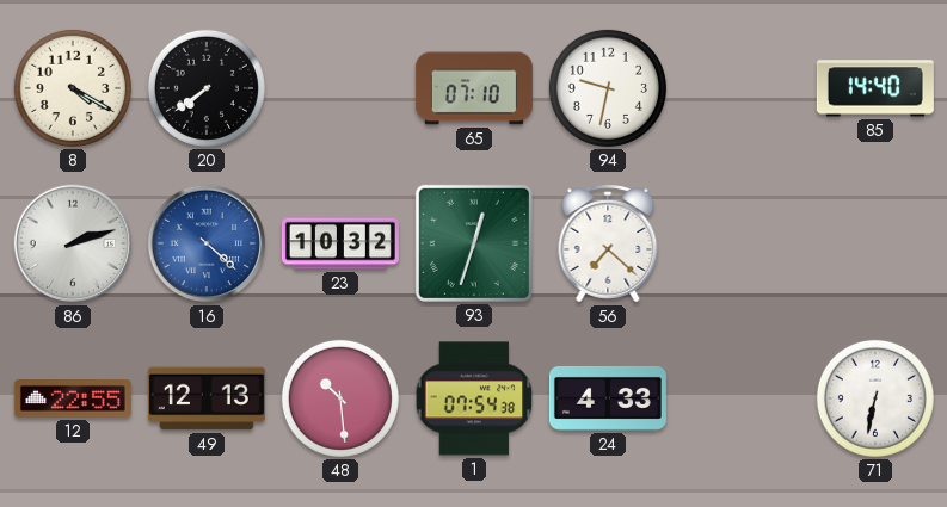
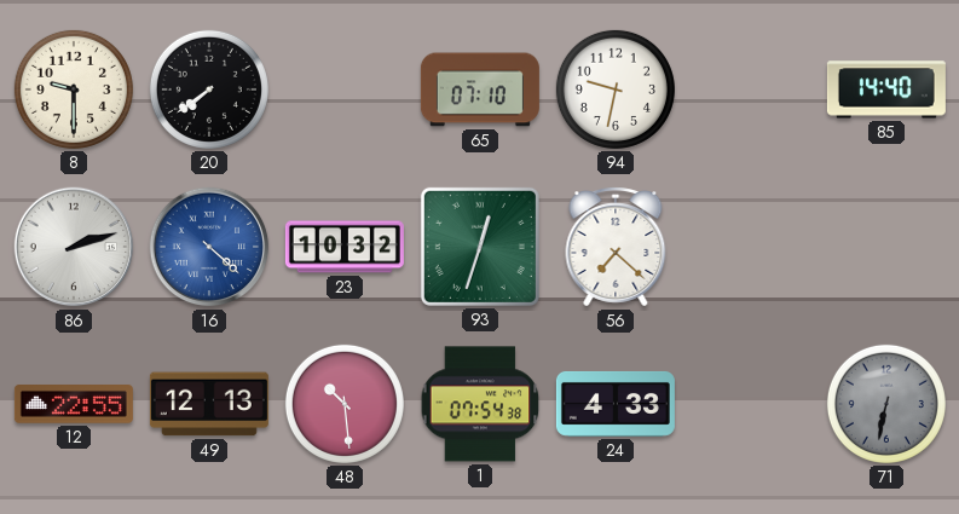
8: 4:20 -> 9:30 (74, 89)
71 dial: white -> grey (886, 404)
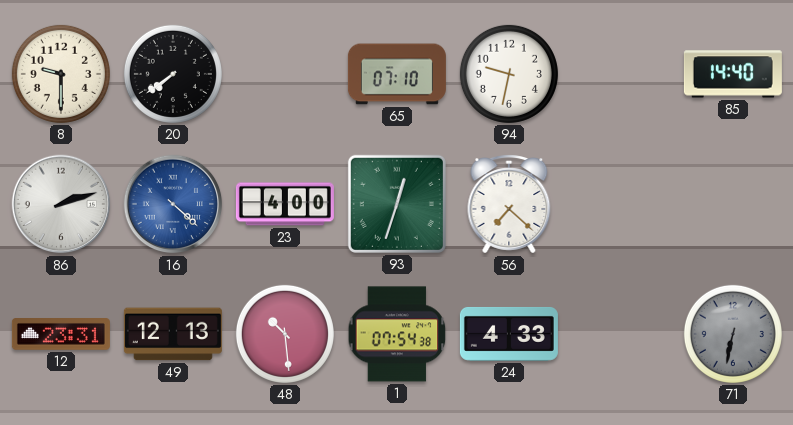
23: 10:32 -> 4:00 (285, 204)
12: 22:55 -> 23:31 (61, 335)
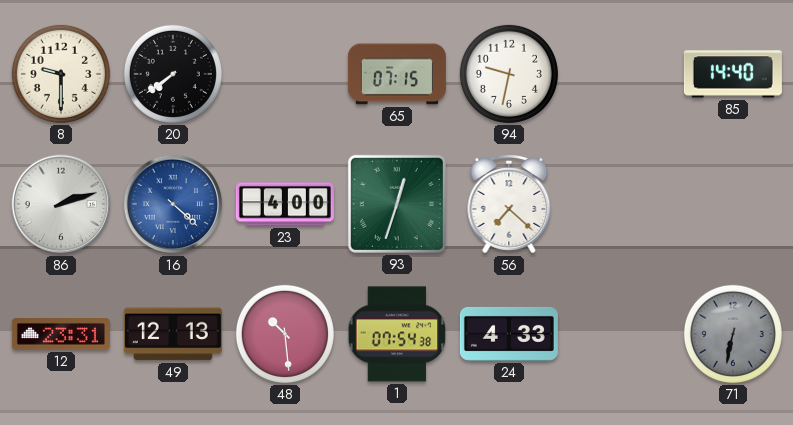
65: 07:10 -> 07:15 (397, 74)
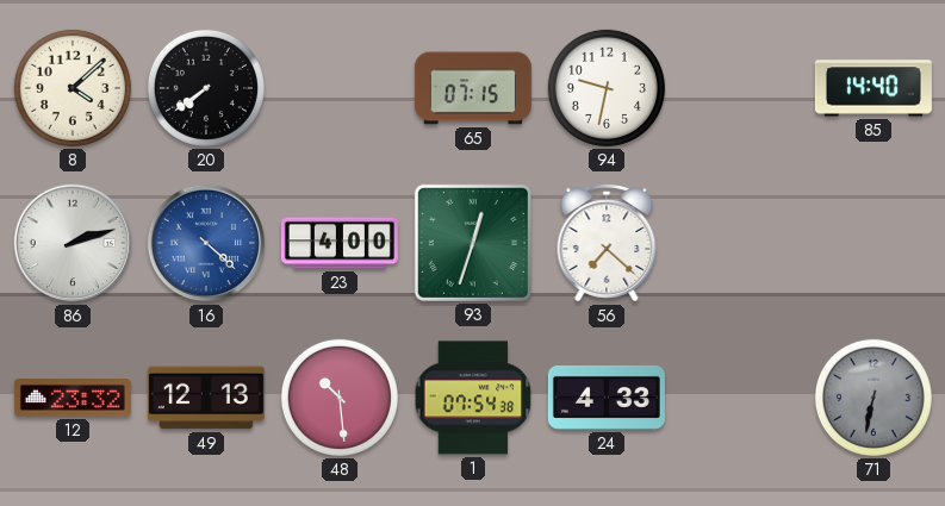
8: 9:30 -> 4:08 (73, 88)
12: 23:31 -> 23:32 (73, 399)
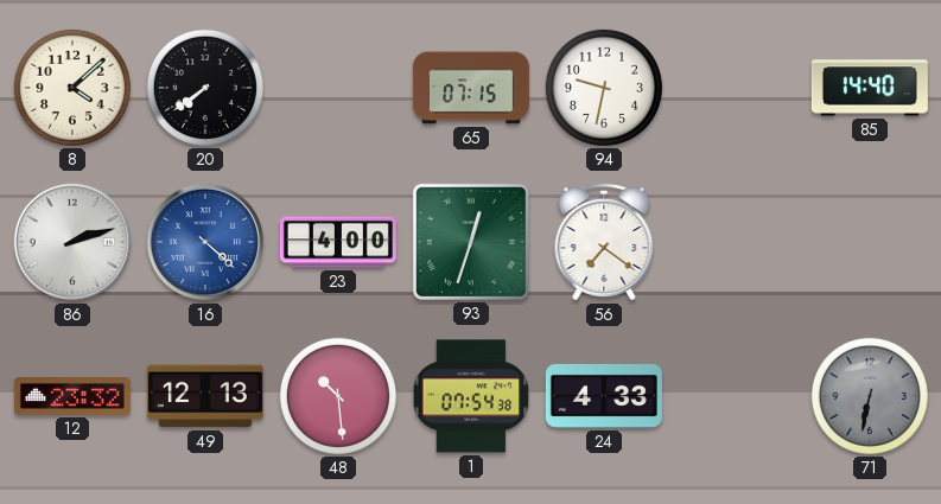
56: 7:22 -> 7:21 (604, 242)
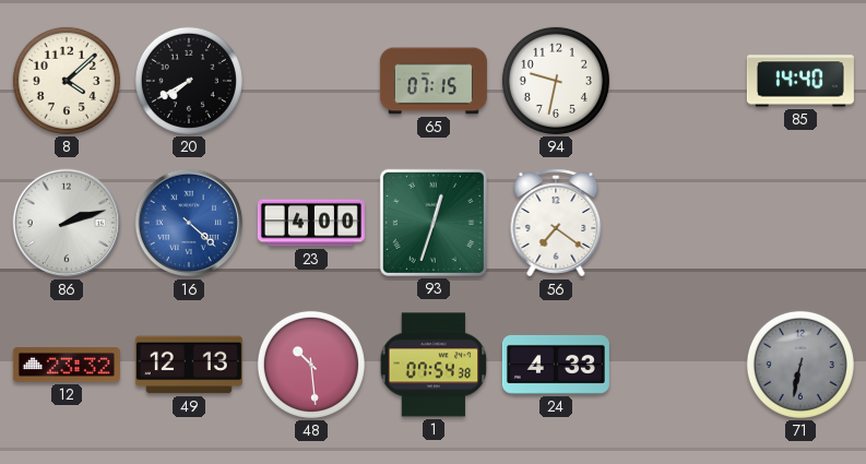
20: 7:39 -> 7:40 (189, 81)
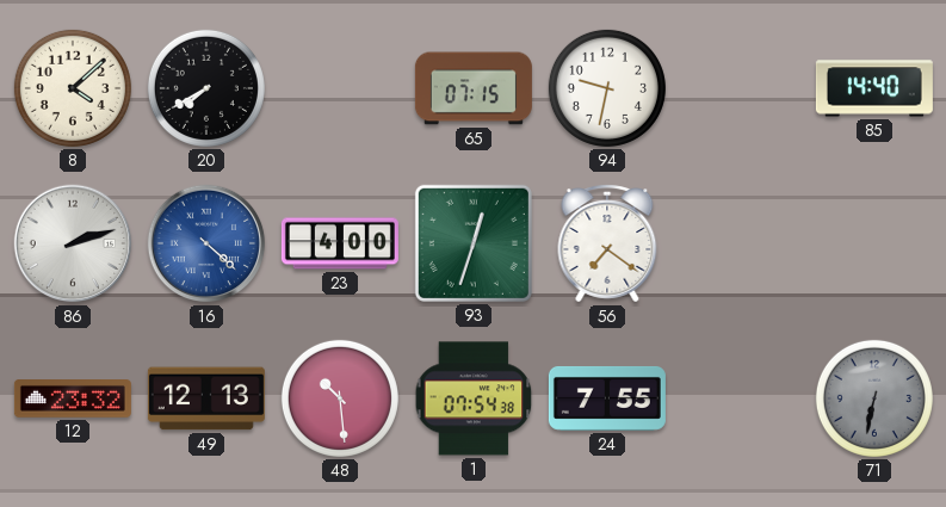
24: 4:33 -> 7:55 (607, 398)
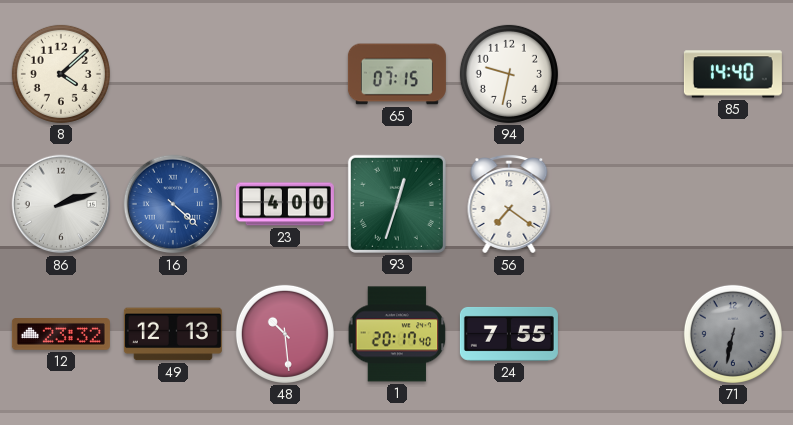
20: 7:40 -> none (206, 88)
1: 07:54 -> 20:17 (397, 334)
